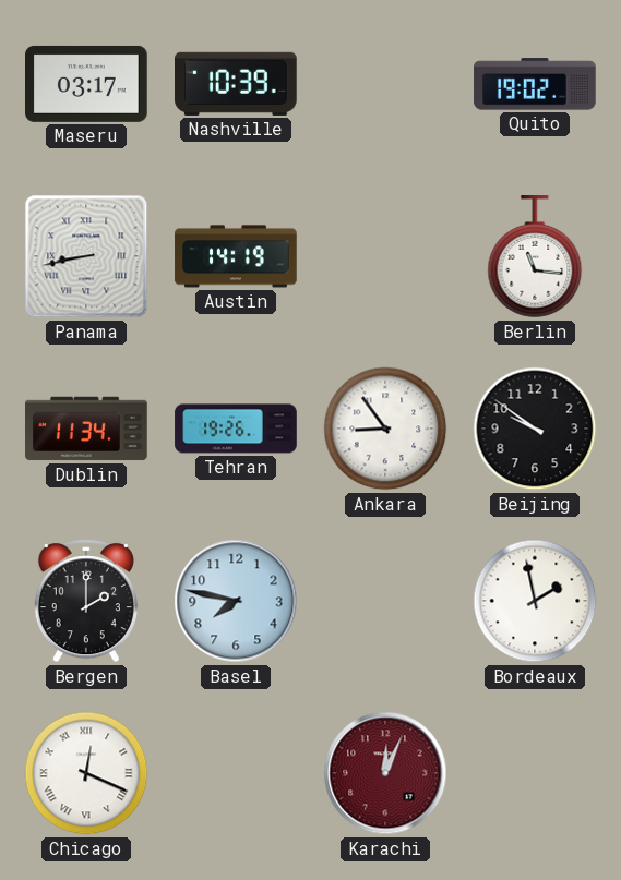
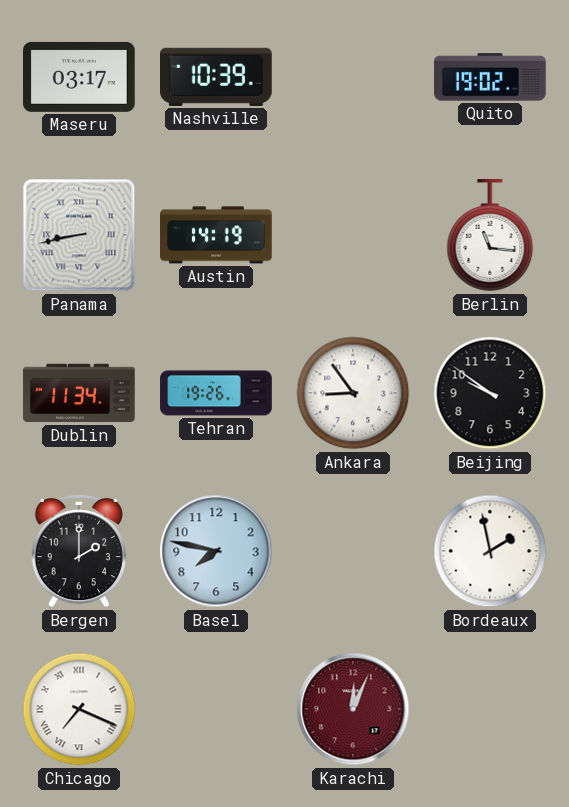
Chicago: 12:19 -> 7:19 (79, 709)
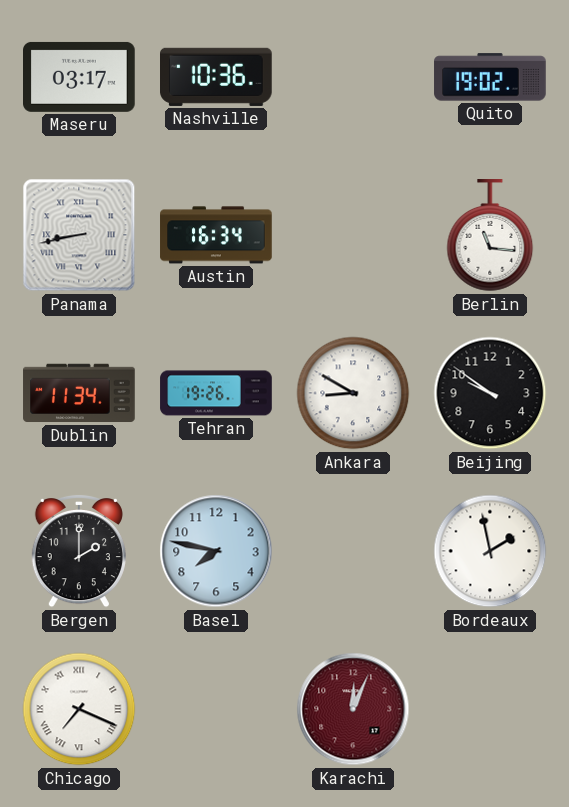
Nashville: 10:39 -> 10:36 (217, 77)
Austin: 14:19 -> 16:34 (216, 235)
Ankara: 8:54 -> 8:50 (353, 393)
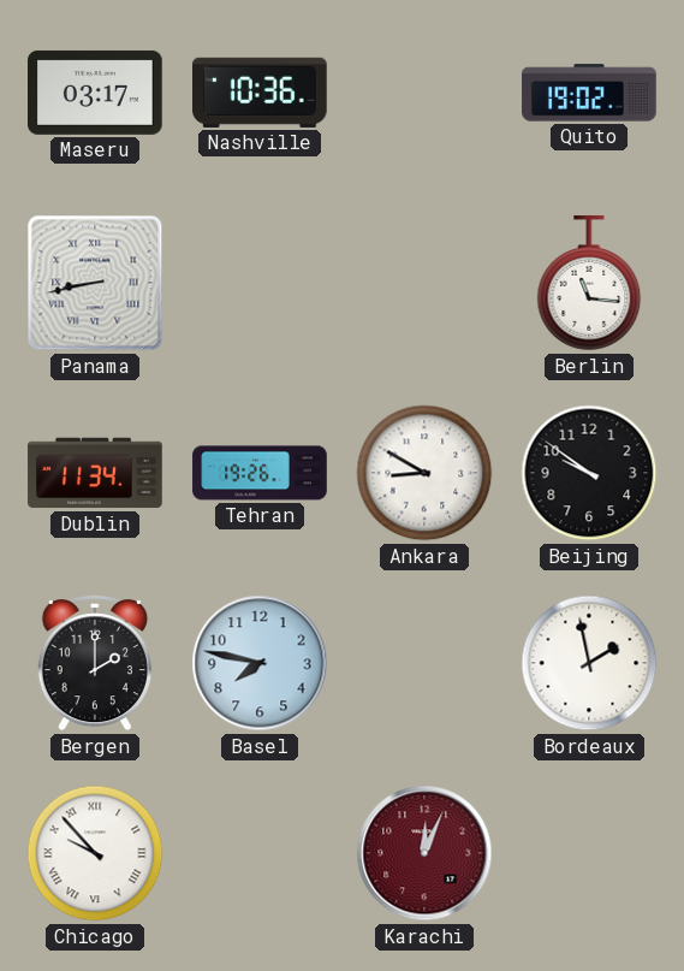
Austin: 16:34 -> none (216, 235)
Chicago: 7:19 -> 9:53 (95, 853)
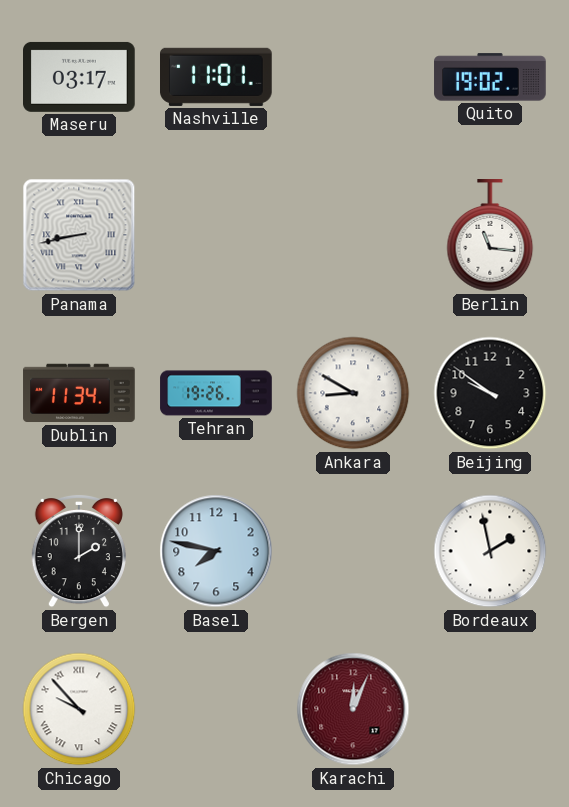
Nashville: 10:36 -> 11:01 (217, 77)
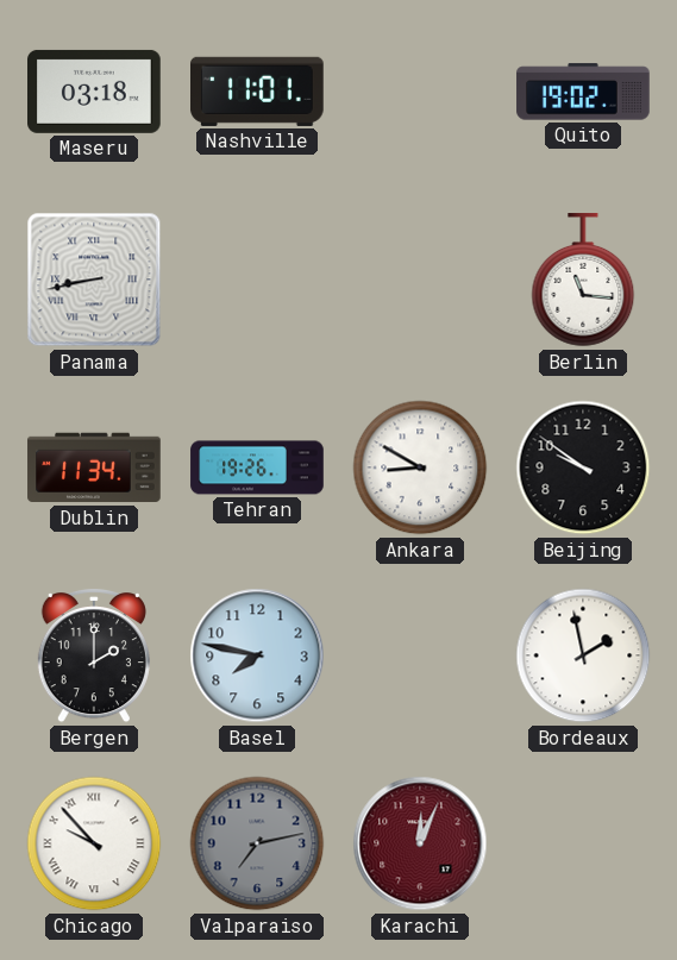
Maseru: 03:17 -> 03:18 (94, 92)
Valparaiso: none -> 7:13 (257, 843)
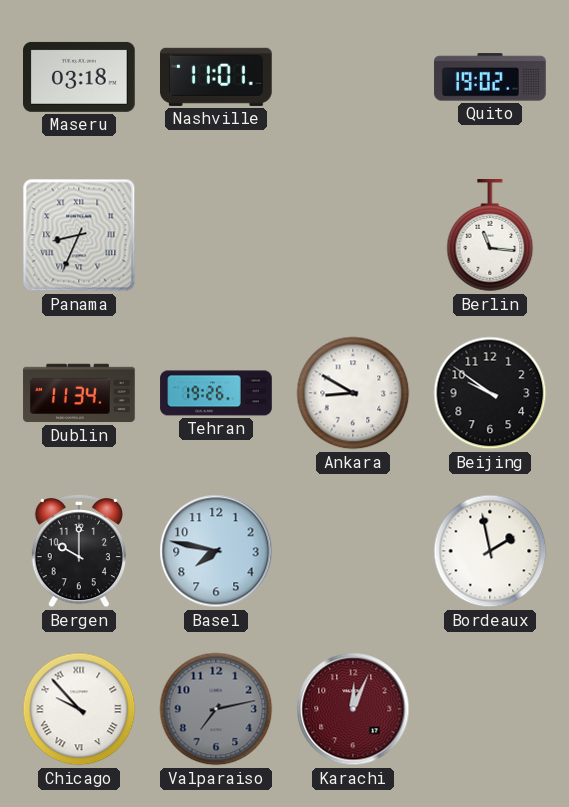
Panama: 8:43 -> 8:34 (79, 235)
Bergen: 2:00 -> 10:00 (79, 551)
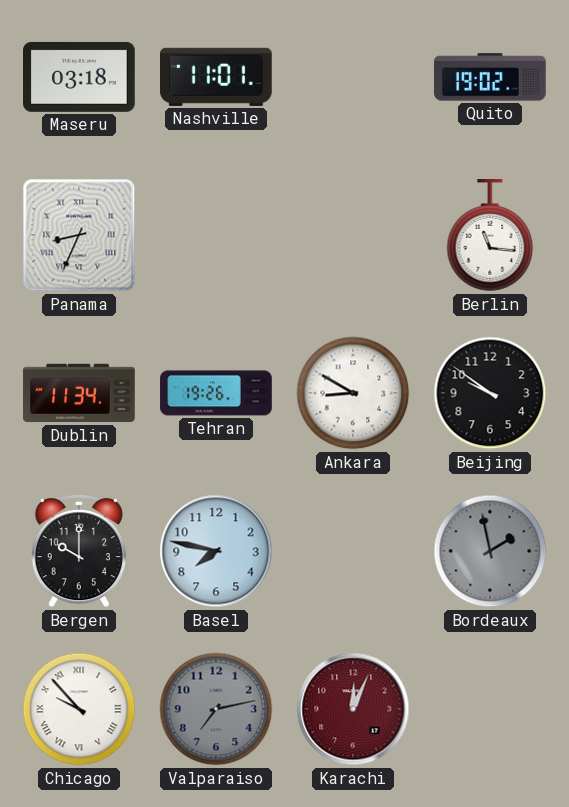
Bordeaux dial: white -> grey (490, 551)
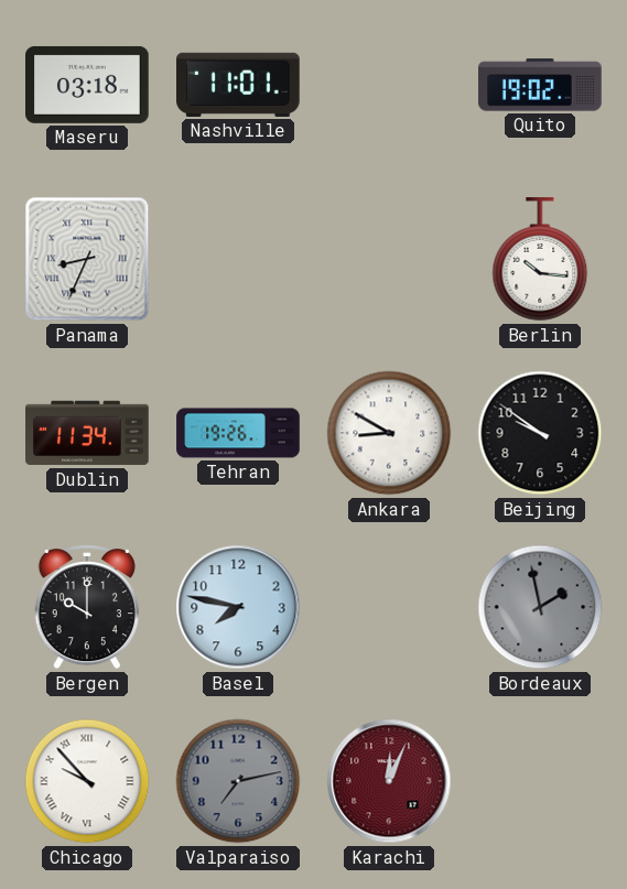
Berlin: 11:16 -> 10:16 (540, 260)
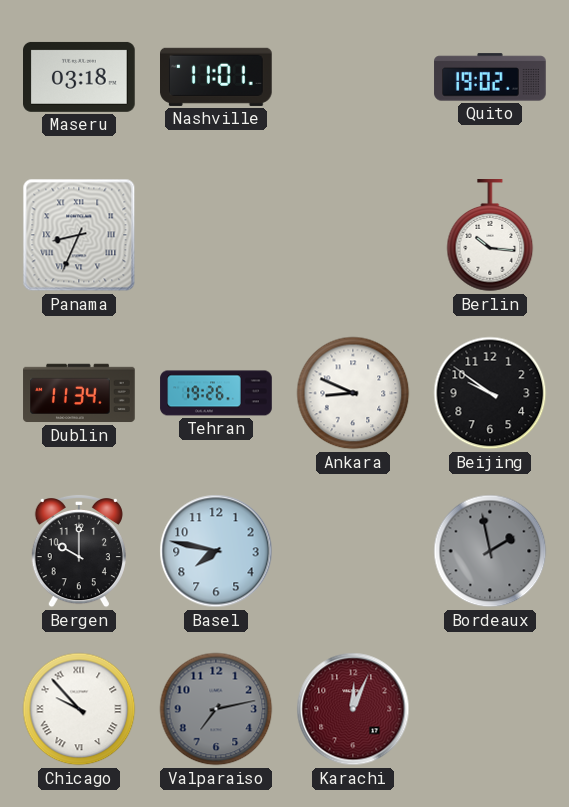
Ankara: 8:50 -> 8:49 (353, 393)
